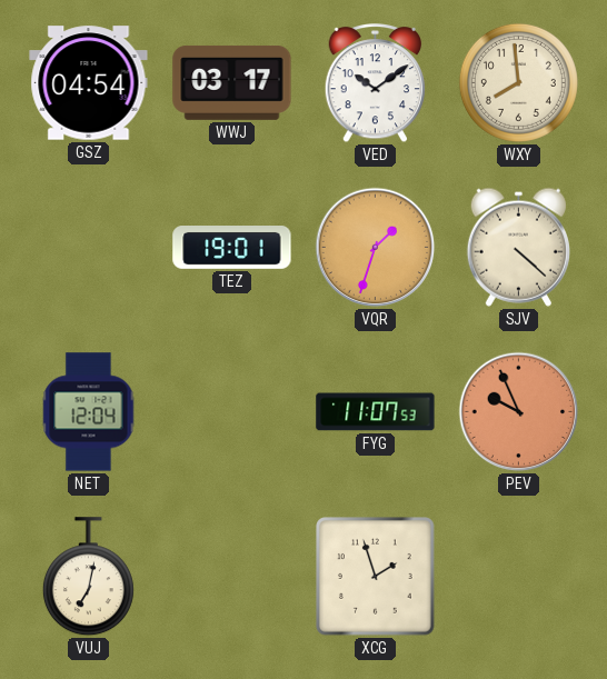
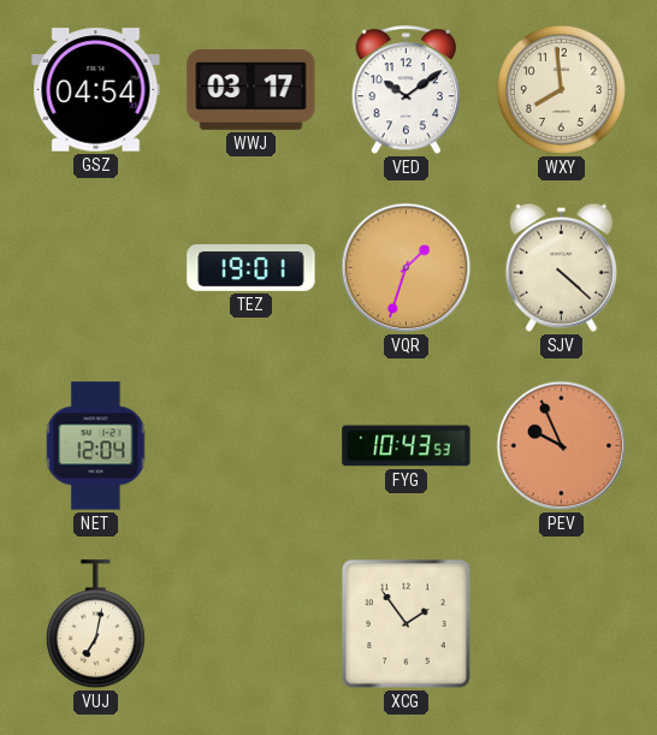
FYG: 11:07 -> 10:43 (407, 446)
XCG: 1:57 -> 1:54 (407, 624)
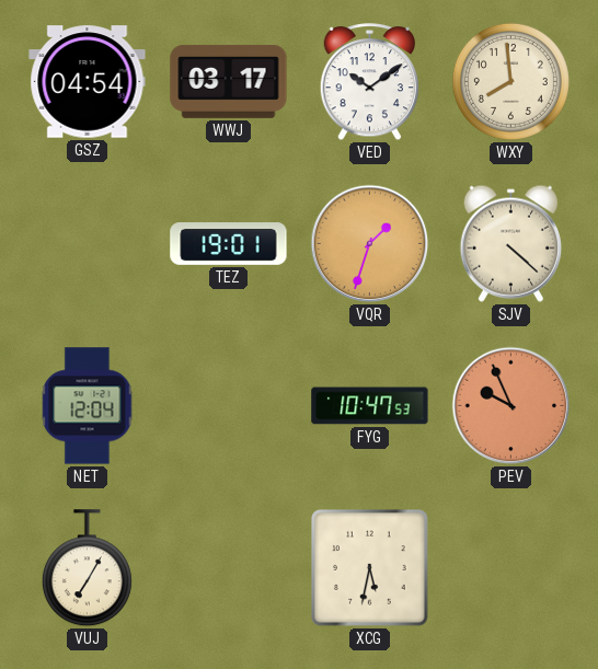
FYG: 10:43 -> 10:47 (370, 406)
VUJ: 7:02 -> 7:05 (87, 568)
XCG: 1:54 -> 5:32 (370, 568)
